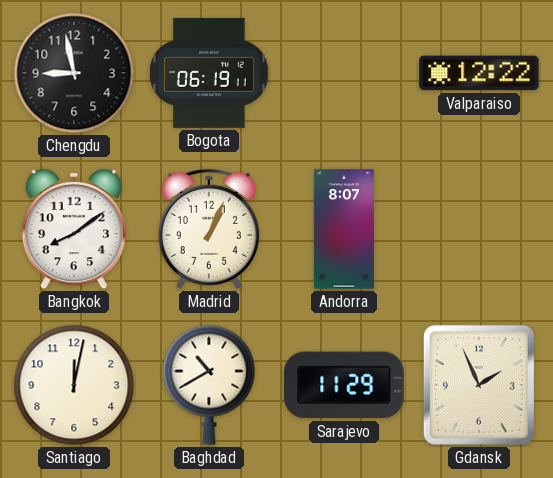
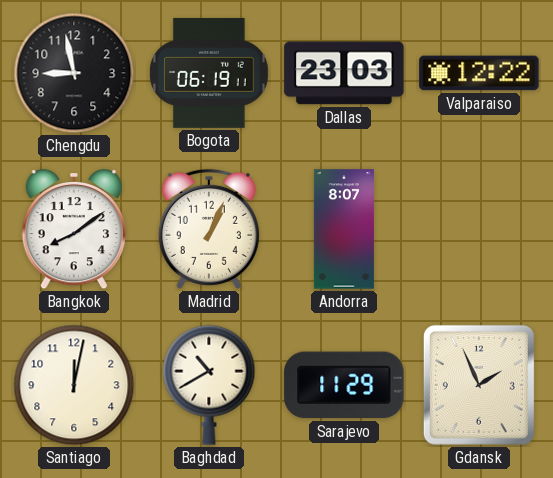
Dallas: none -> 23:03 (344, 73)
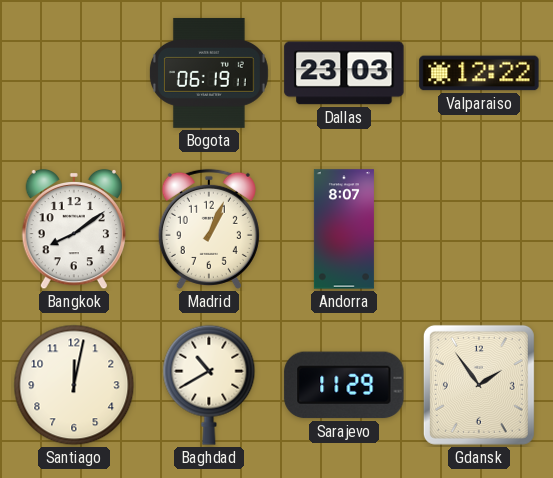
Chengdu: 8:58 -> none (74, 73)
Gdansk: 1:56 -> 1:54 (479, 385)
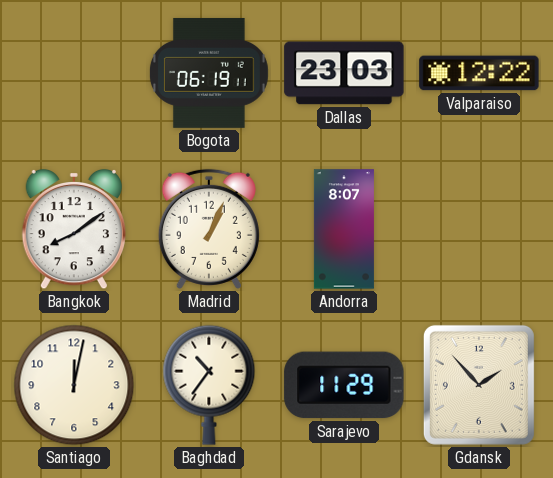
Baghdad: 10:40 -> 10:36 (209, 385)
Gdansk: 1:54 -> 1:53 (479, 385)
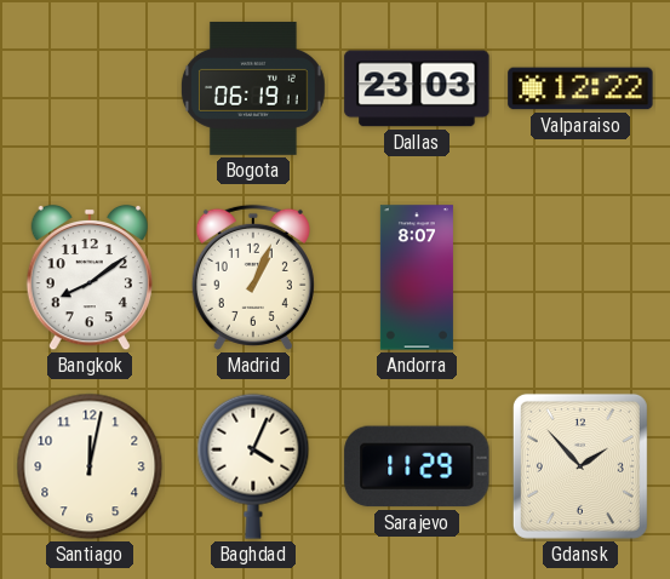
Baghdad: 10:36 -> 4:04 (253, 466)
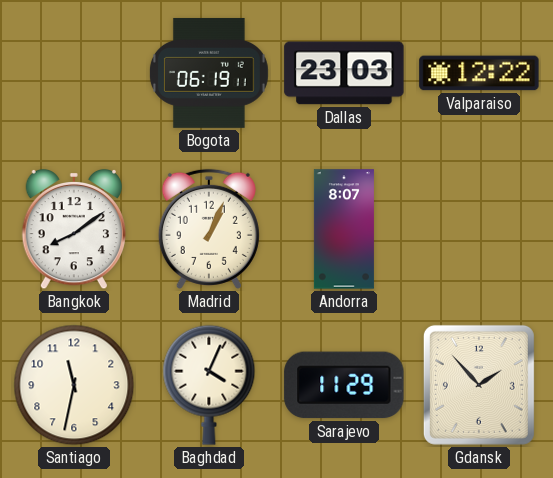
Santiago: 12:02 -> 11:32 (74, 385)
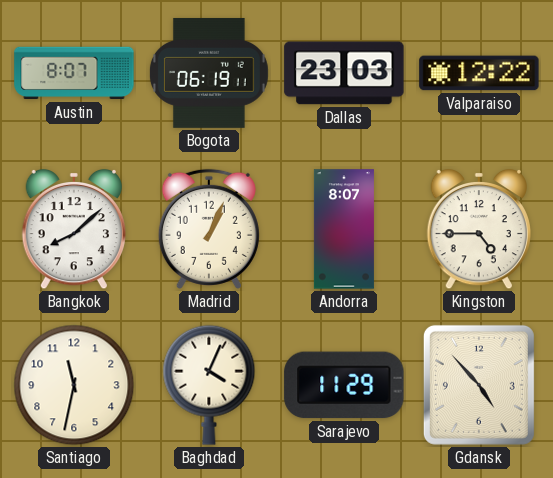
Austin: none -> 8:07 (74, 73)
Bangkok: 8:09 -> 8:08 (73, 229)
Kingston: none -> 4:45 (478, 229)
Gdansk: 1:53 -> 4:53 (479, 385)
